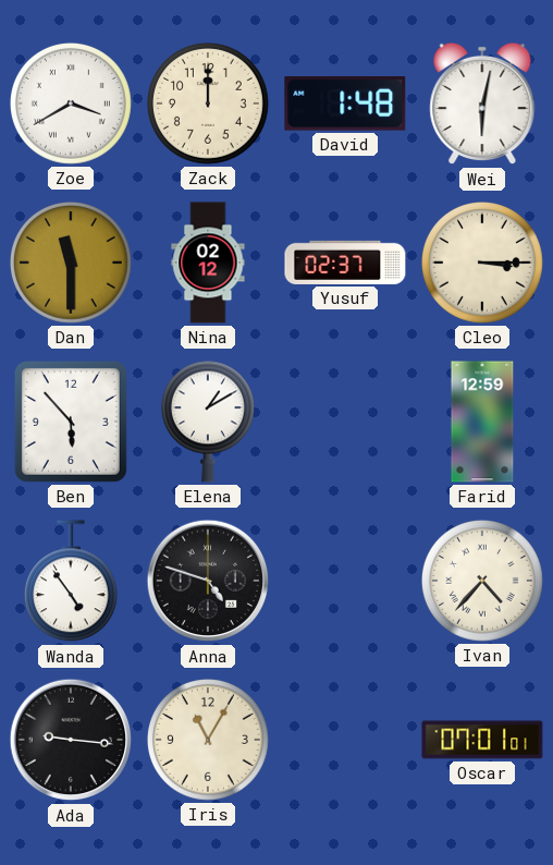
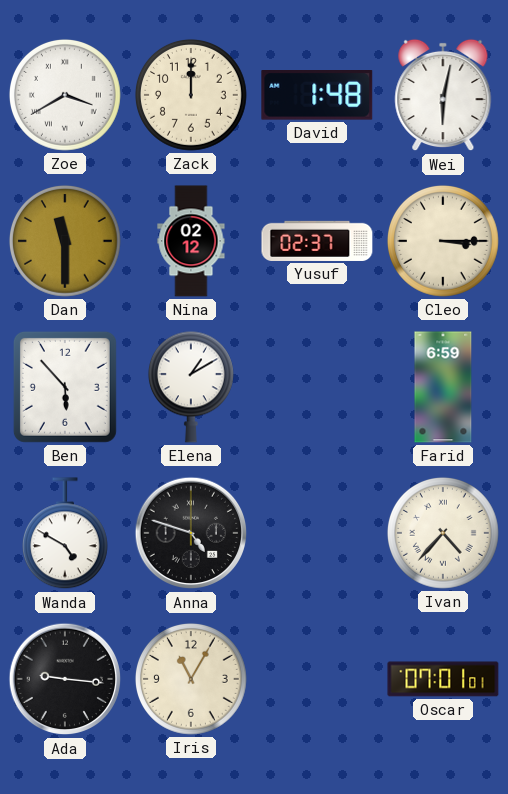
Farid: 12:59 -> 6:59 (443, 387)
Wanda: 4:54 -> 4:50 (65, 534)
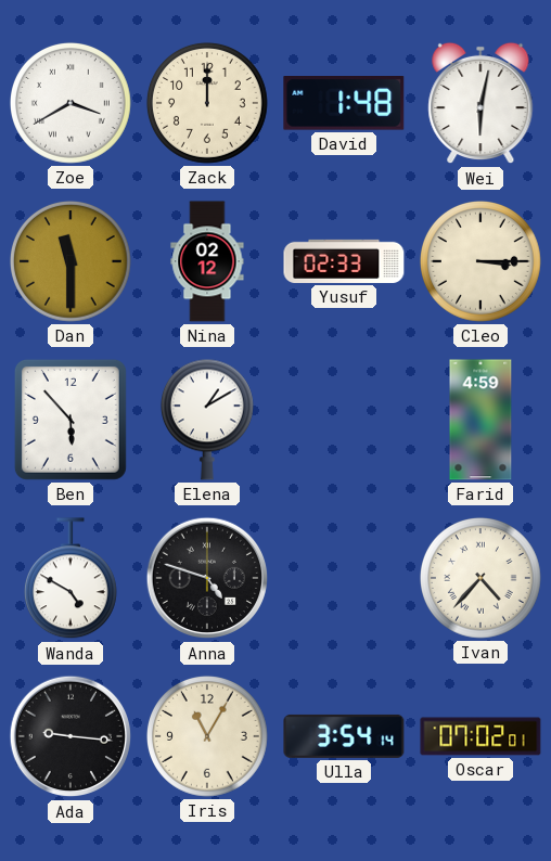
Yusuf: 02:37 -> 02:33 (344, 261)
Farid: 6:59 -> 4:59 (480, 420)
Ulla: none -> 3:54 (344, 736)
Oscar: 07:01 -> 07:02 (480, 736)
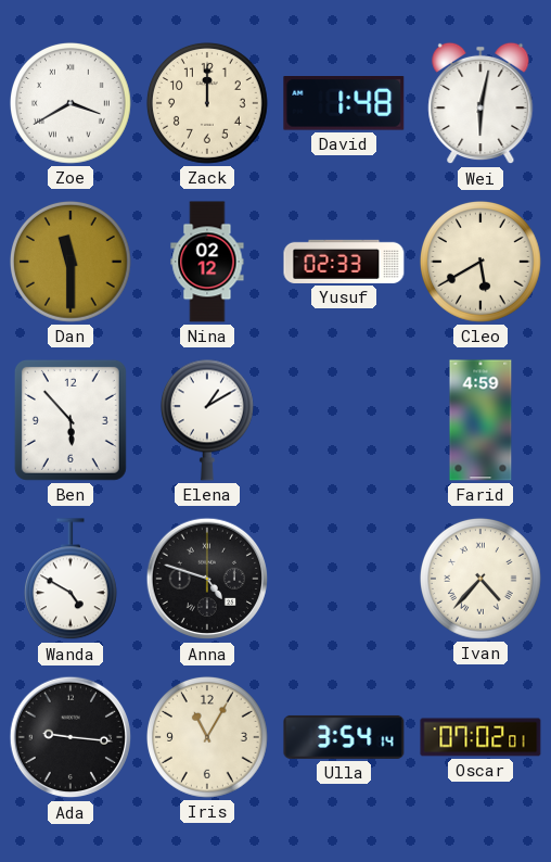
Cleo: 3:15 -> 5:40 (480, 262)
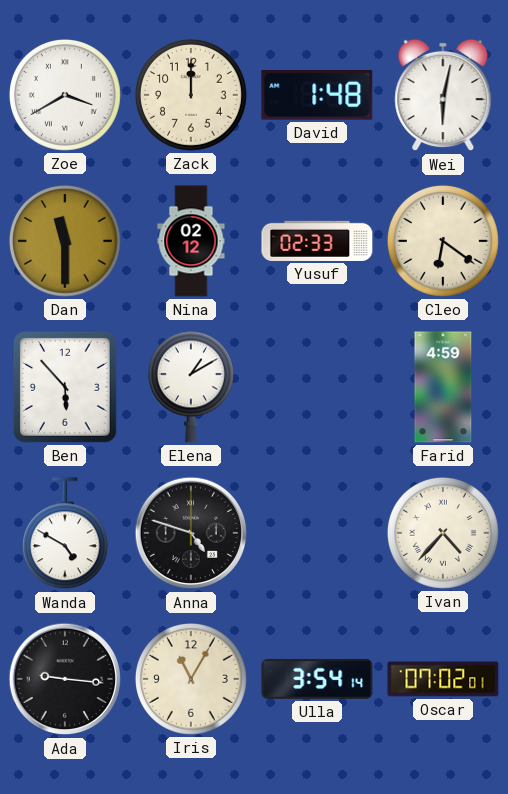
Cleo: 5:40 -> 6:21 (443, 241)
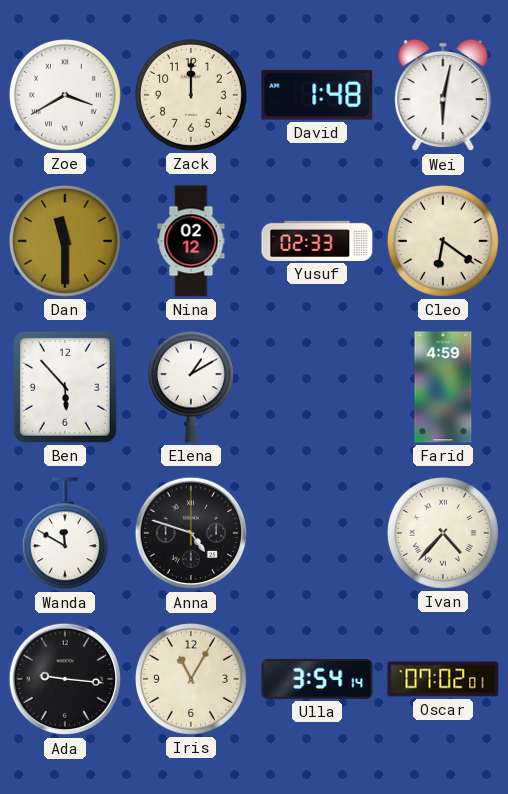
Wanda: 4:50 -> 11:50 (65, 534)
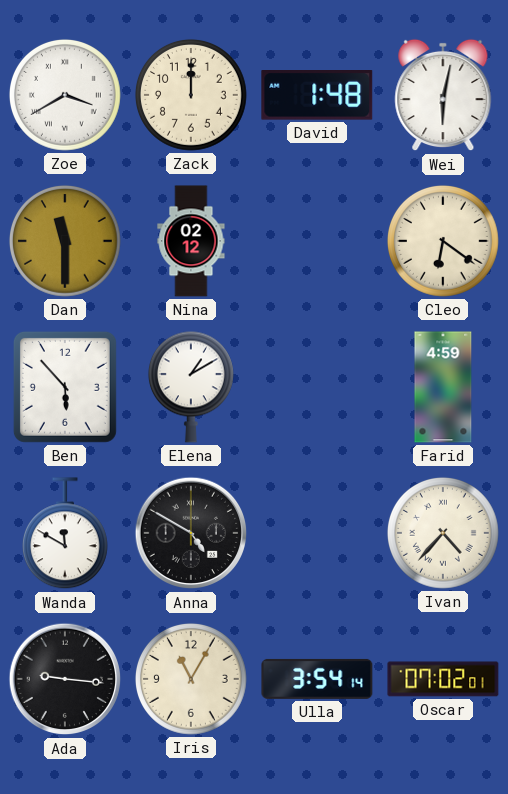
Yusuf: 02:33 -> none (317, 241)
Anna: 4:48 -> 4:50 (191, 533)
